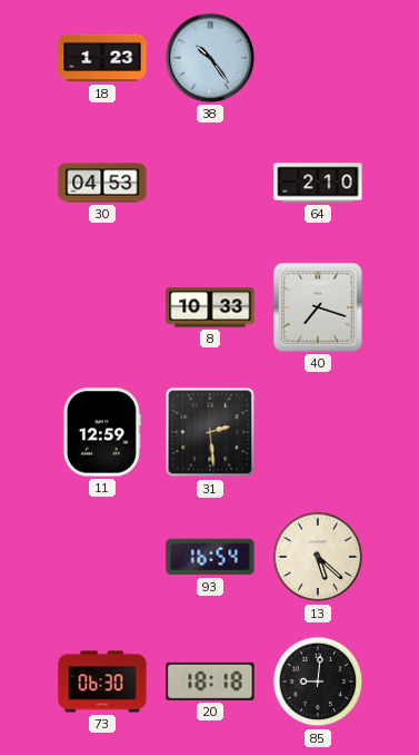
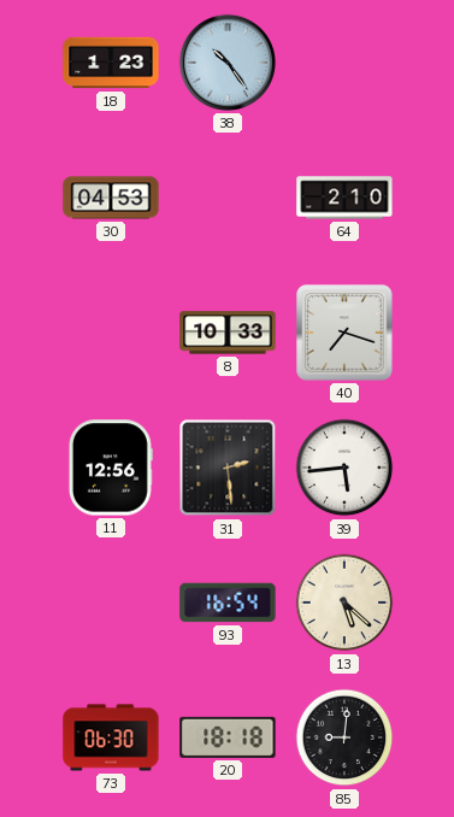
11: 12:59 -> 12:56 (111, 468)
39: none -> 5:44 (344, 468)
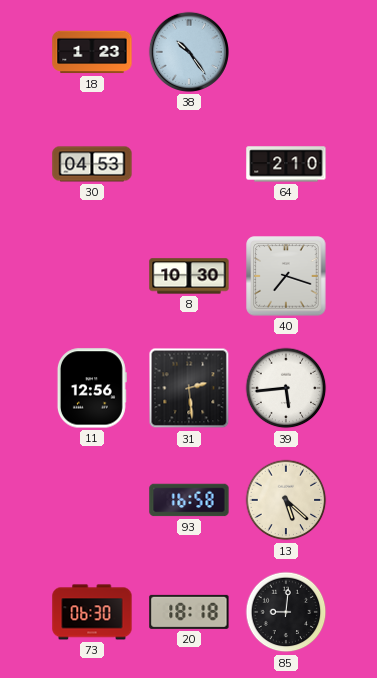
8: 10:33 -> 10:30 (189, 276)
93: 16:54 -> 16:58 (189, 500)
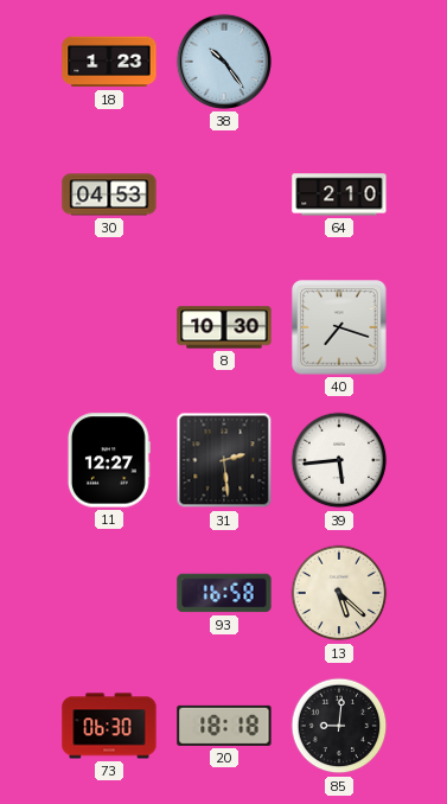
11: 12:56 -> 12:27 (109, 460)
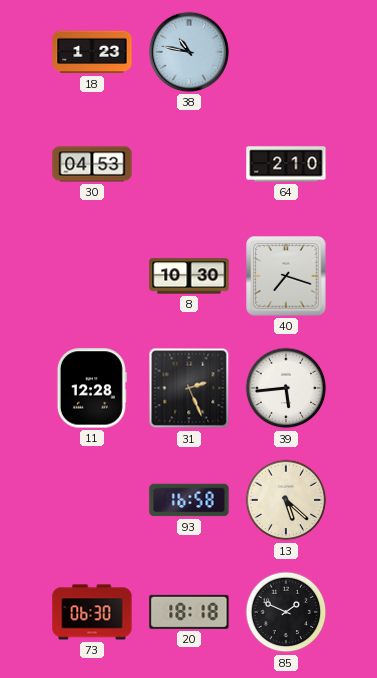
38: 10:24 -> 10:47 (189, 52)
11: 12:27 -> 12:28 (92, 388)
31: 2:29 -> 2:26 (189, 388)
85: 9:01 -> 1:49 (286, 612)
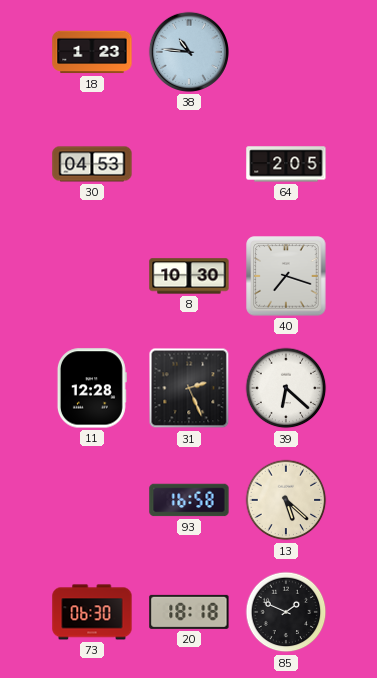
38: 10:47 -> 10:46 (189, 52)
64: 2:10 -> 2:05 (286, 164)
39: 5:44 -> 6:22 (286, 388)
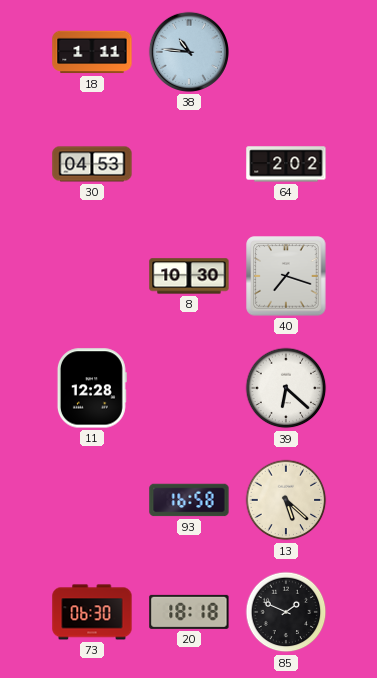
18: 1:23 -> 1:11 (92, 52)
64: 2:05 -> 2:02 (286, 164)
31: 2:26 -> none (189, 388)
